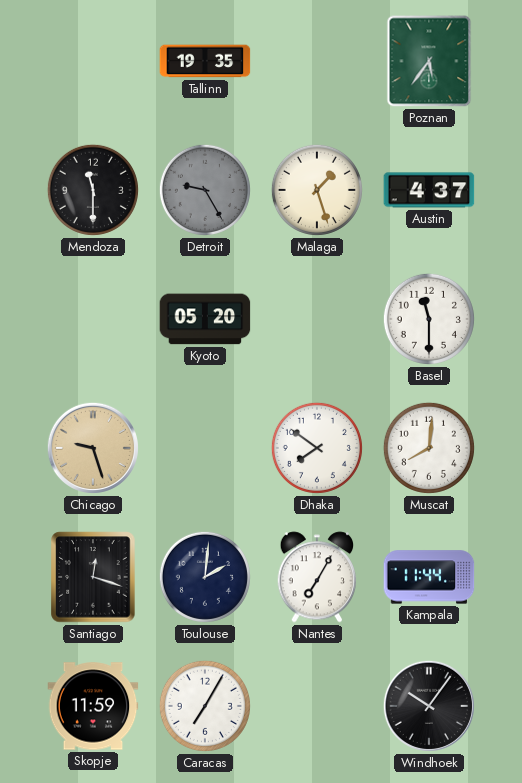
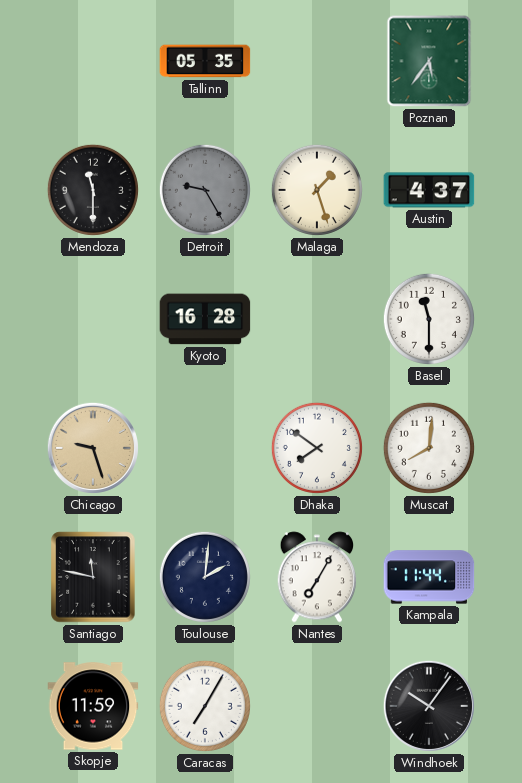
Tallinn: 19:35 -> 05:35 (205, 61)
Kyoto: 05:20 -> 16:28 (205, 319)
Santiago: 12:18 -> 11:47 (93, 577)
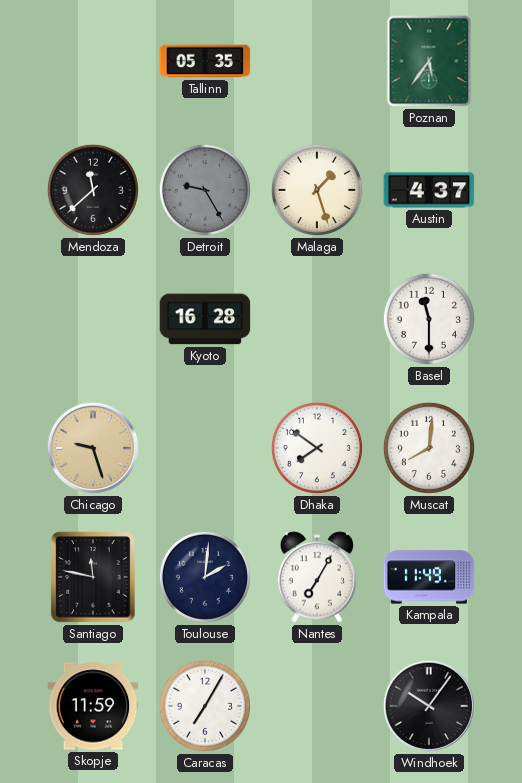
Mendoza: 11:30 -> 11:38 (93, 190)
Kampala: 11:44 -> 11:49 (429, 577)
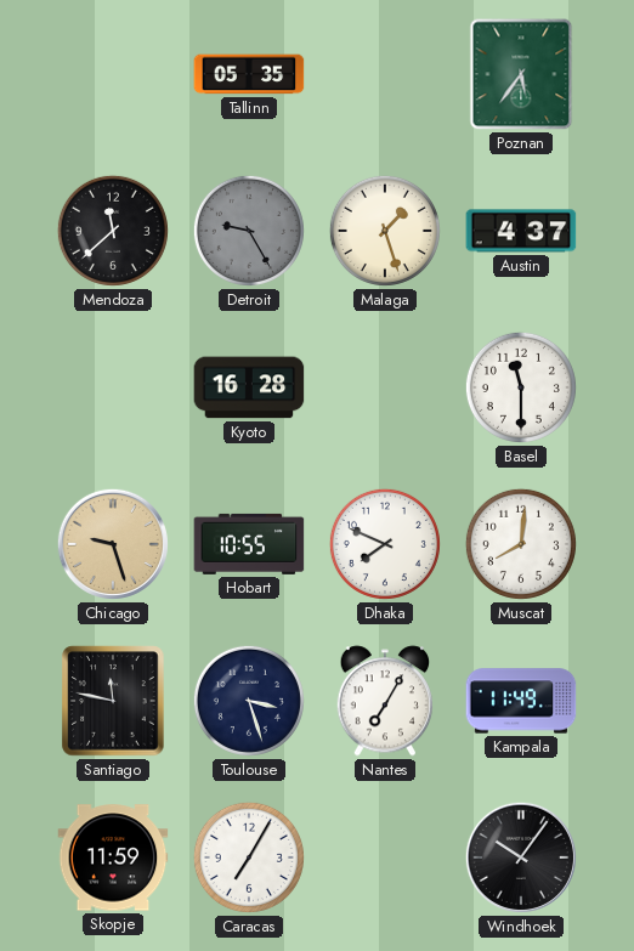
Hobart: none -> 10:55 (249, 544)
Dhaka: 7:51 -> 7:49 (385, 544)
Toulouse: 2:01 -> 3:27 (249, 701)
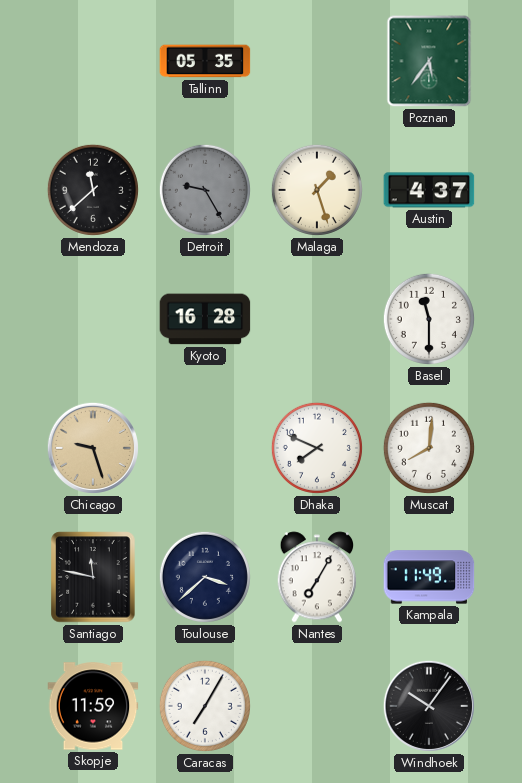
Hobart: 10:55 -> none (249, 544)
Toulouse: 3:27 -> 3:38 (205, 577)
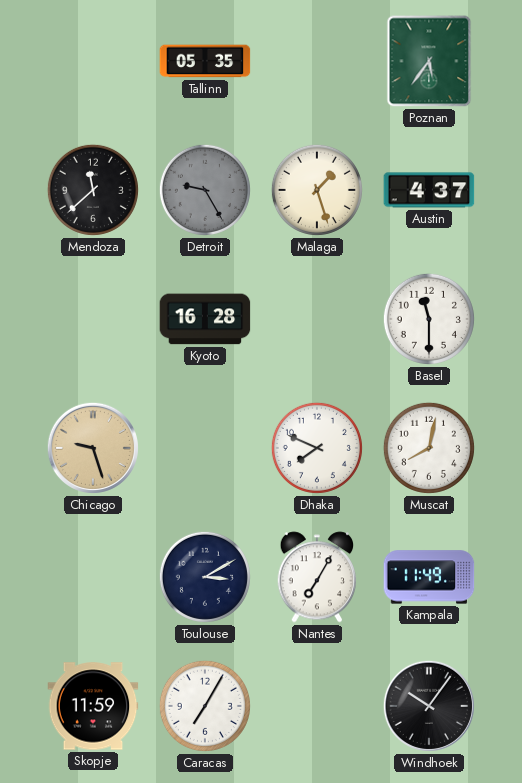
Muscat: 8:01 -> 8:02 (429, 448)
Santiago: 11:47 -> none (93, 577)
Toulouse: 3:38 -> 3:10 (205, 577)
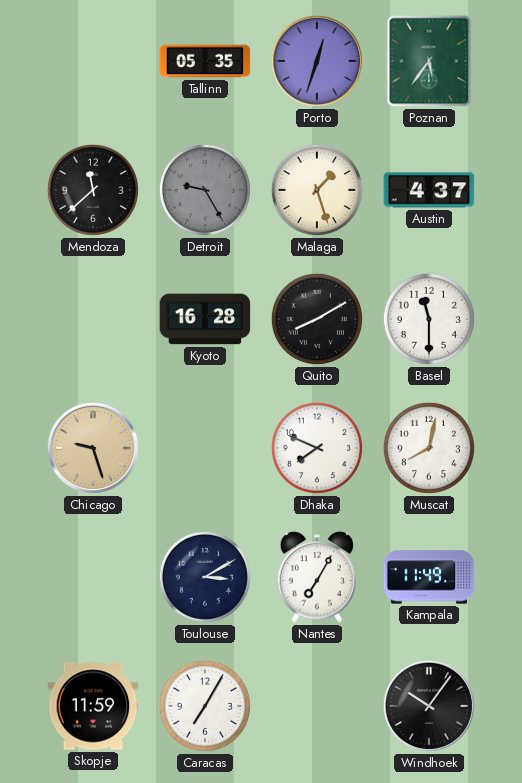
Porto: none -> 12:33 (317, 61)
Quito: none -> 8:10 (317, 319)
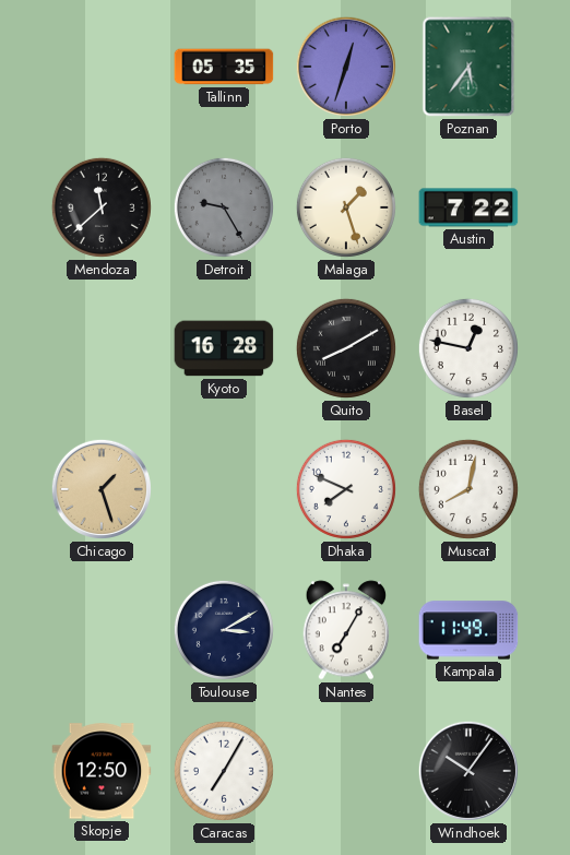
Austin: 4:37 -> 7:22 (468, 207)
Basel: 11:30 -> 12:47 (468, 348)
Chicago: 9:27 -> 1:27 (102, 489)
Skopje: 11:59 -> 12:50 (102, 771)
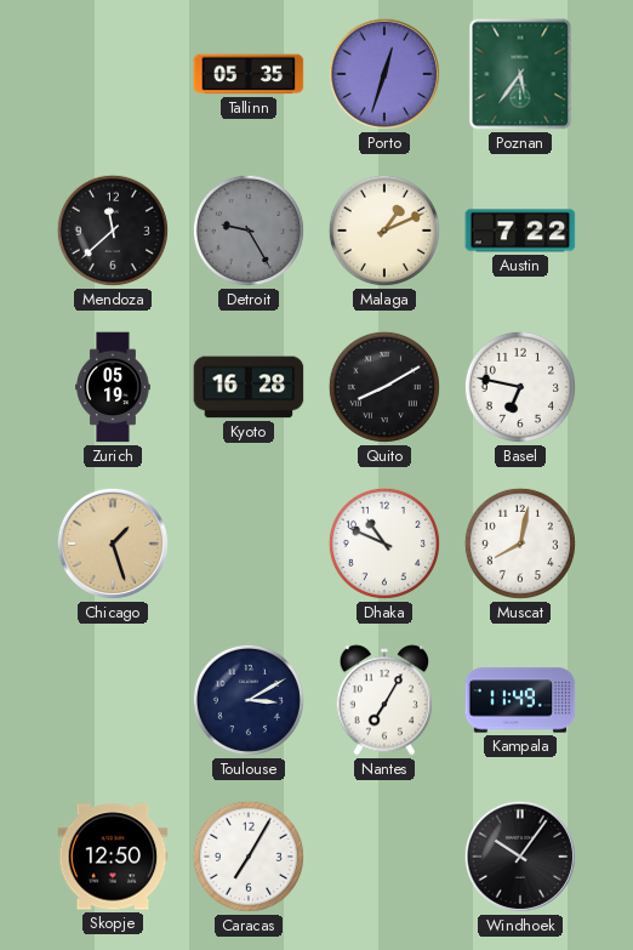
Malaga: 1:27 -> 1:11 (384, 231)
Zurich: none -> 05:19 (114, 387)
Basel: 12:47 -> 6:47 (520, 387)
Dhaka: 7:49 -> 10:49 (384, 544)
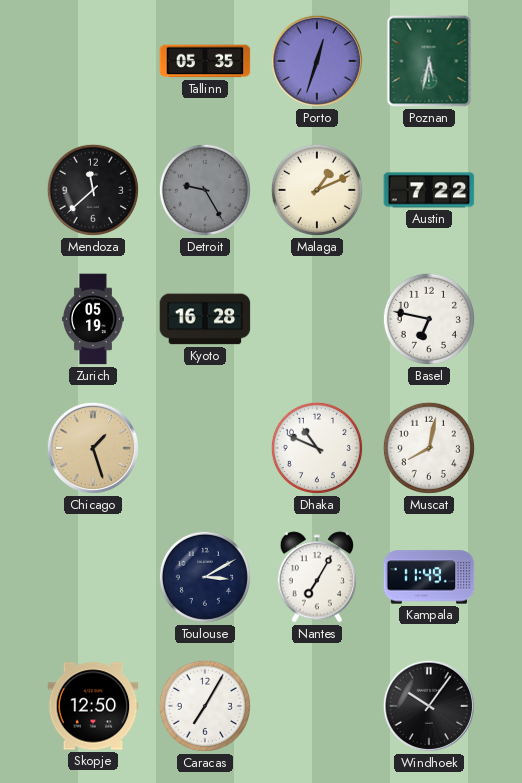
Poznan: 5:36 -> 5:32 (429, 61)
Quito: 8:10 -> none (384, 387)
